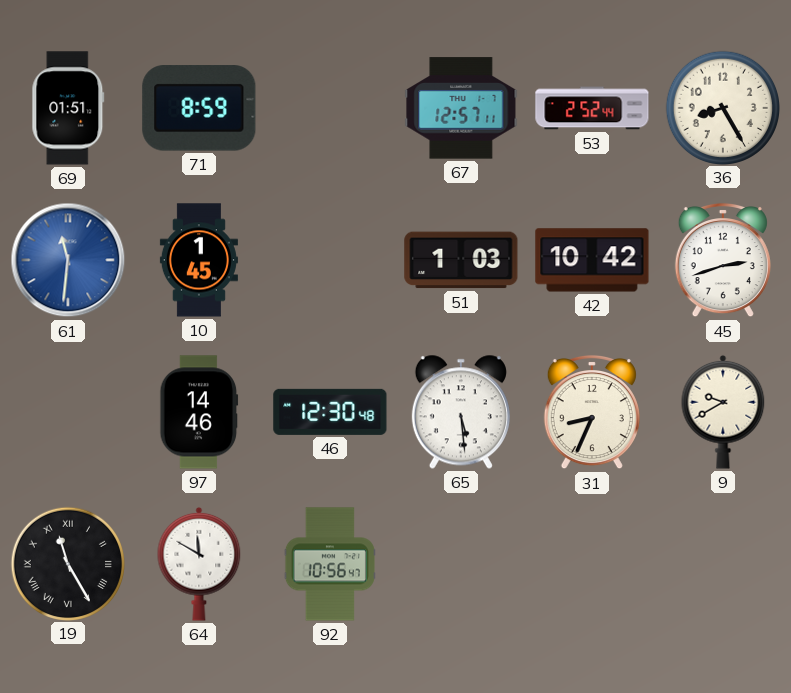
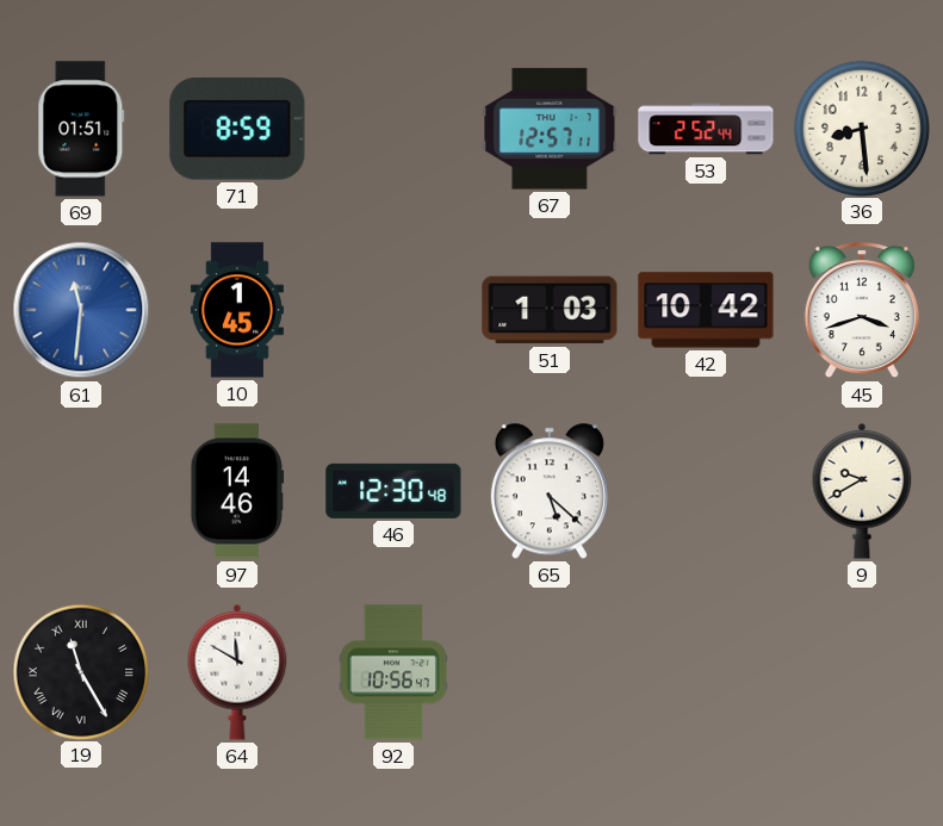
36: 8:25 -> 8:29 (861, 128)
45: 2:42 -> 3:42 (862, 310)
65: 5:29 -> 5:22 (550, 491)
31: 8:34 -> none (592, 412)
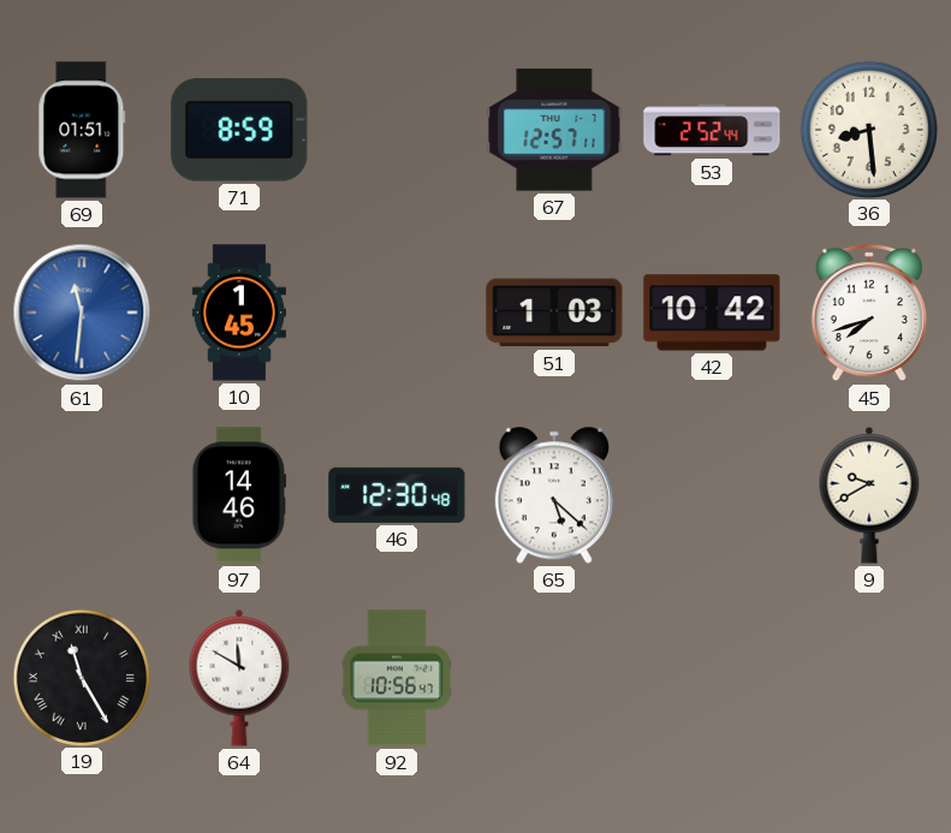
45: 3:42 -> 7:42 (869, 313)
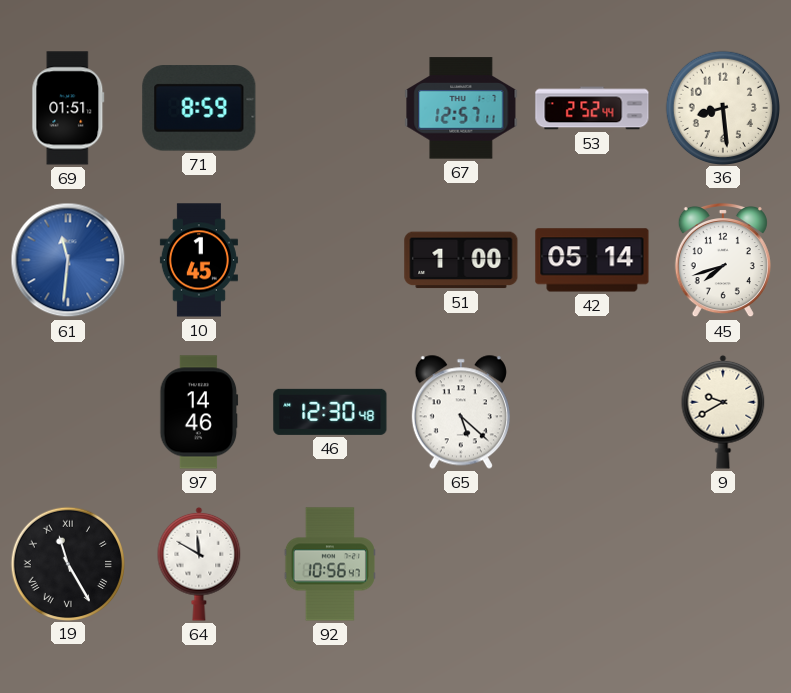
51: 1:03 -> 1:00 (461, 260)
42: 10:42 -> 05:14 (592, 260)
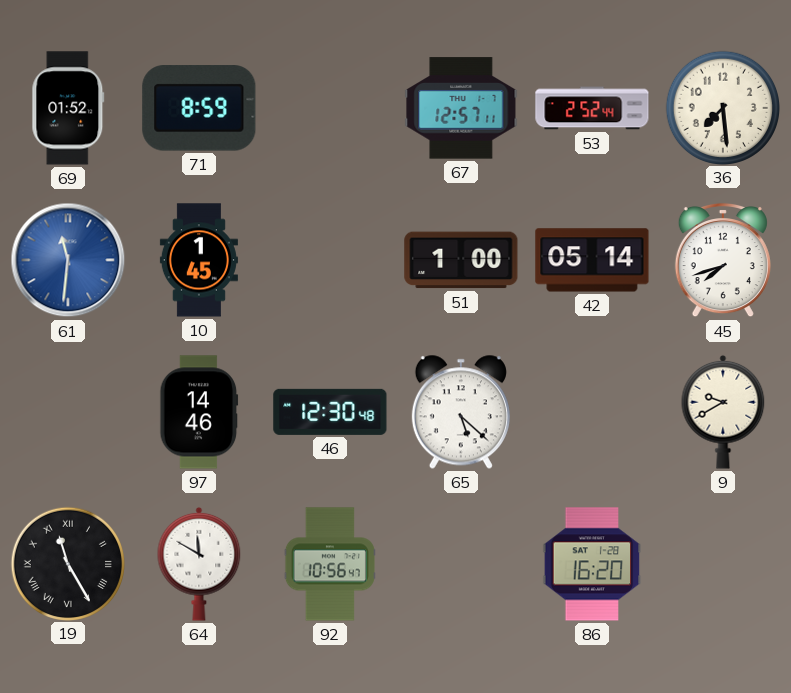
69: 01:51 -> 01:52 (68, 108)
36: 8:29 -> 7:29 (722, 107)
86: none -> 16:20 (592, 564)
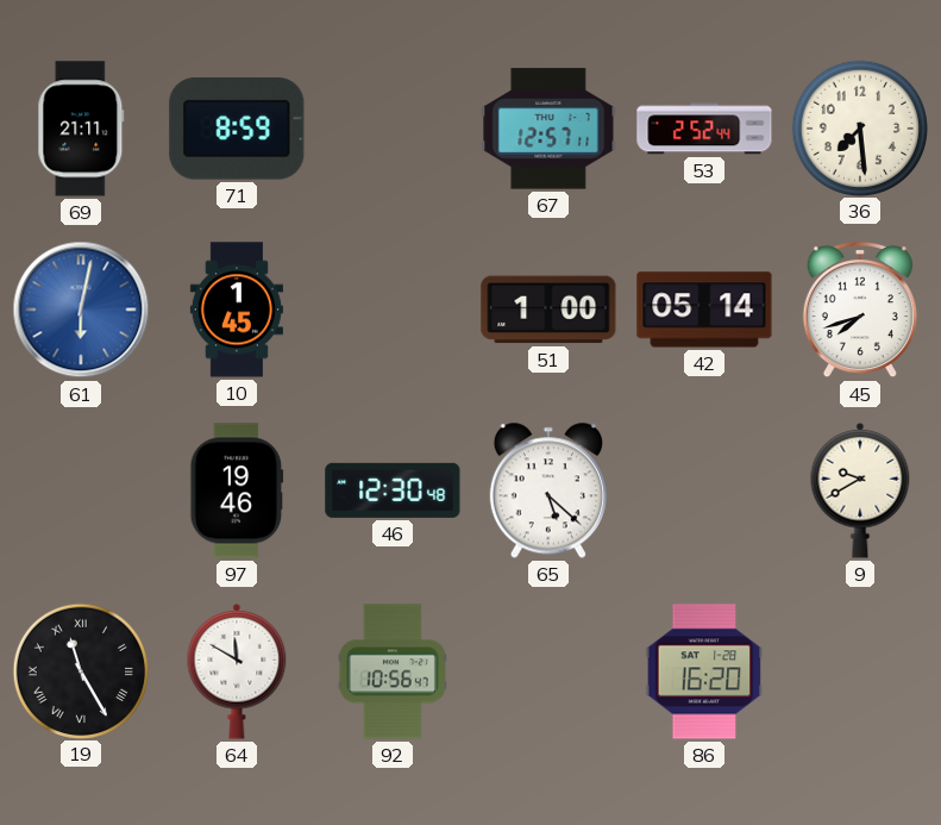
69: 01:52 -> 21:11 (81, 129)
61: 11:31 -> 6:02 (81, 310)
97: 14:46 -> 19:46 (237, 490)
